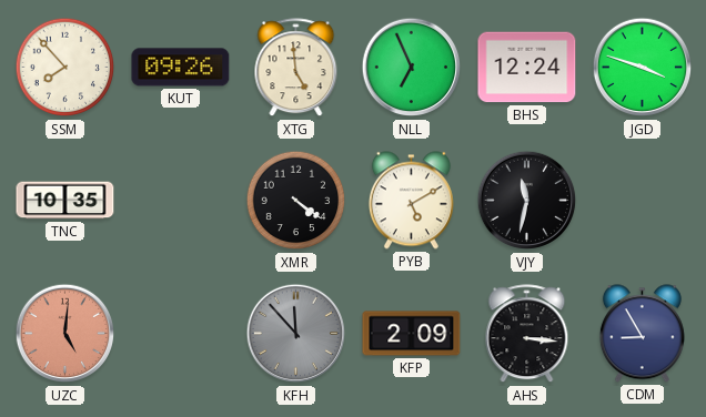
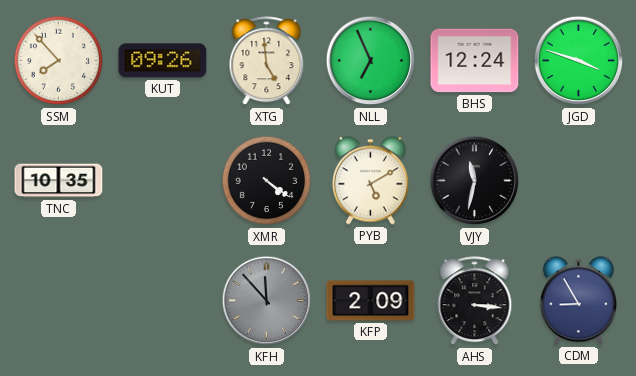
UZC: 5:01 -> none (65, 334)
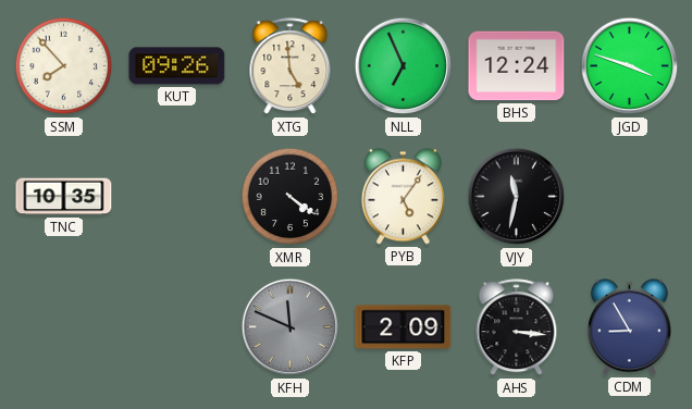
PYB: 5:10 -> 5:06 (403, 197)
KFH: 11:53 -> 11:49 (291, 327)
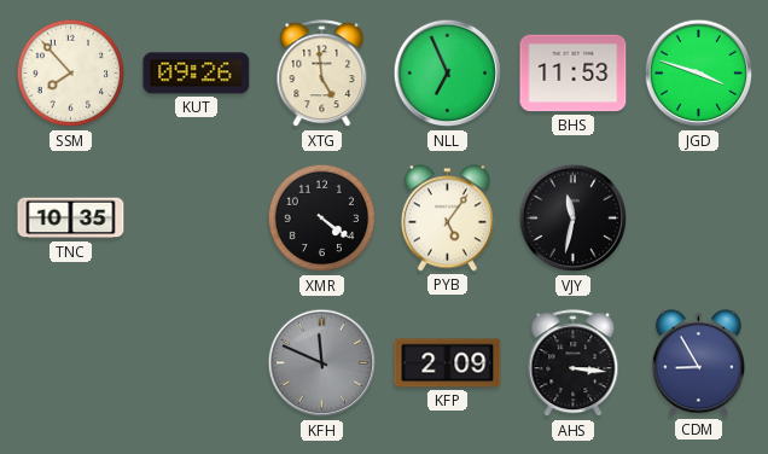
BHS: 12:24 -> 11:53 (574, 74)
